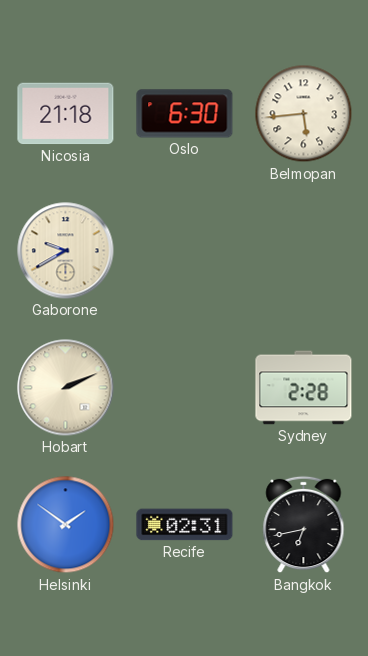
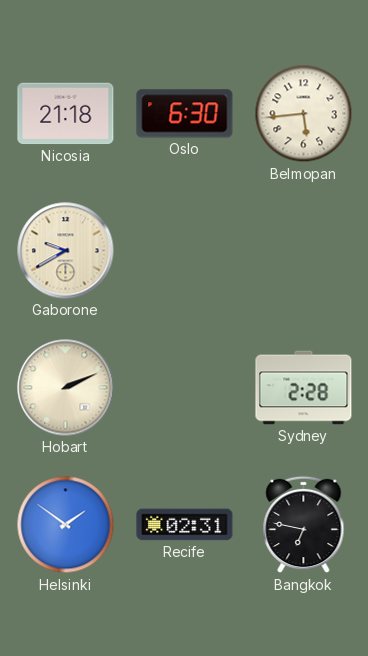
Bangkok: 6:43 -> 6:47 (304, 525)
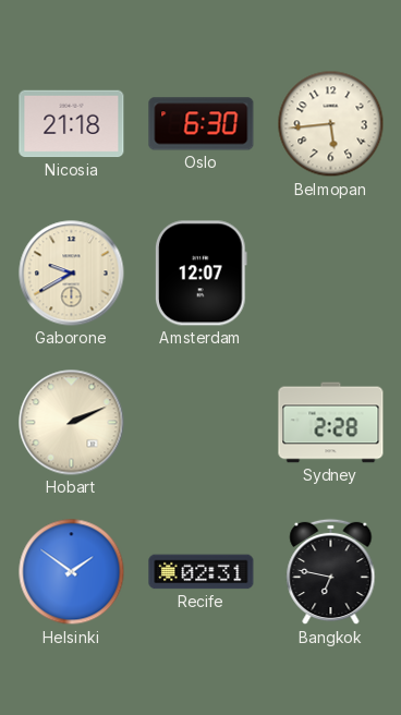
Amsterdam: none -> 12:07 (200, 274)
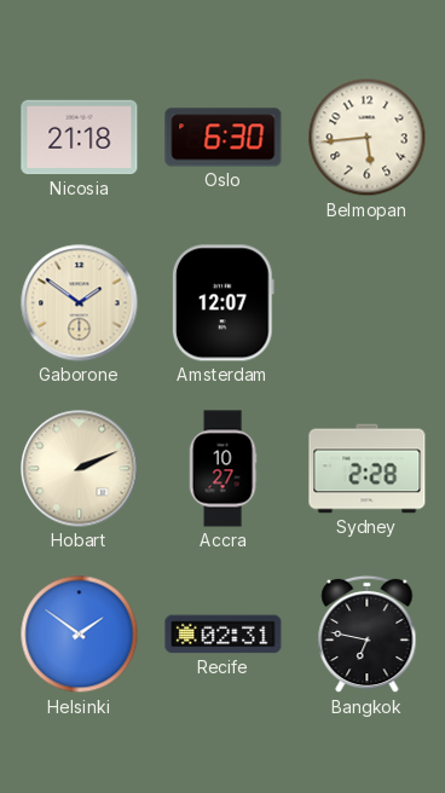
Gaborone: 9:40 -> 1:51 (80, 303)
Accra: none -> 10:27 (223, 469)
